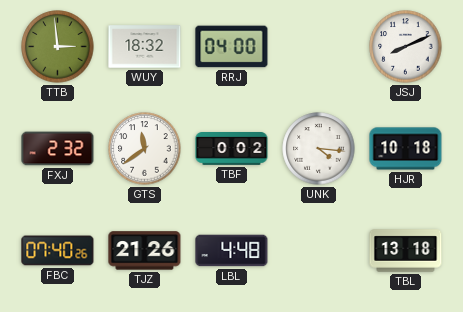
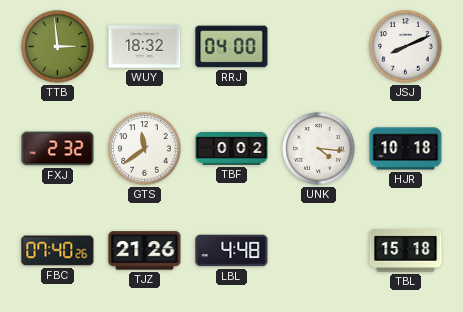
TBL: 13:18 -> 15:18 (406, 251)
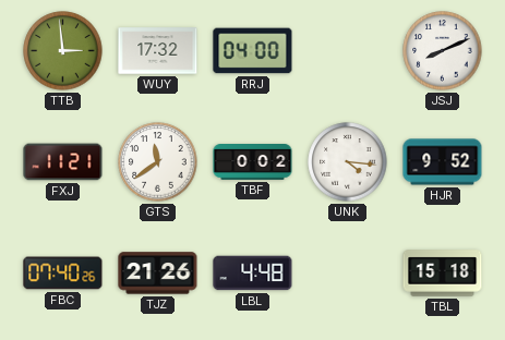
WUY: 18:32 -> 17:32 (158, 51)
FXJ: 2:32 -> 11:21 (63, 162)
HJR: 10:18 -> 9:52 (443, 162)
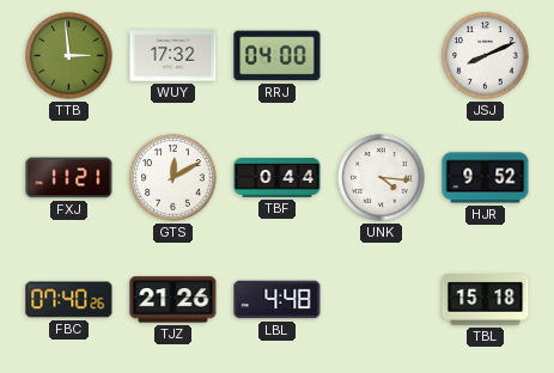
GTS: 11:39 -> 12:10 (173, 178)
TBF: 0:02 -> 0:44 (278, 178)
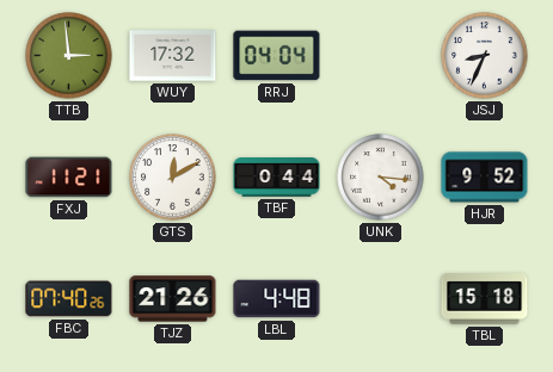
RRJ: 04:00 -> 04:04 (277, 56)
JSJ: 8:11 -> 8:34 (485, 56)
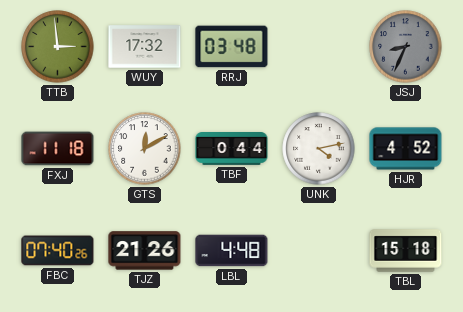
RRJ: 04:04 -> 03:48 (232, 47)
JSJ dial: white -> grey (406, 47)
FXJ: 11:21 -> 11:18 (58, 149)
UNK: 4:16 -> 4:13 (319, 149)
HJR: 9:52 -> 4:52 (406, 149)
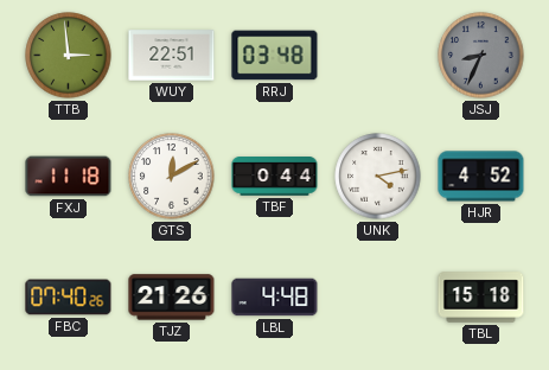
WUY: 17:32 -> 22:51 (172, 56)
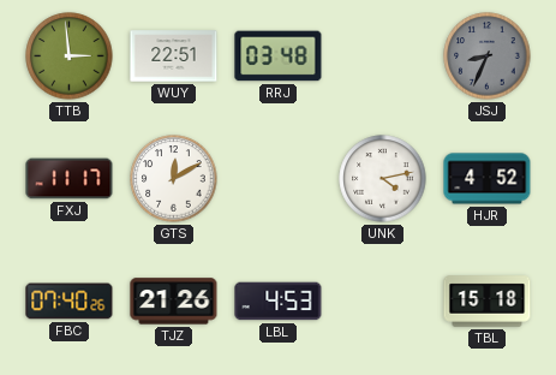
FXJ: 11:18 -> 11:17 (70, 179)
TBF: 0:44 -> none (275, 177)
LBL: 4:48 -> 4:53 (279, 302)
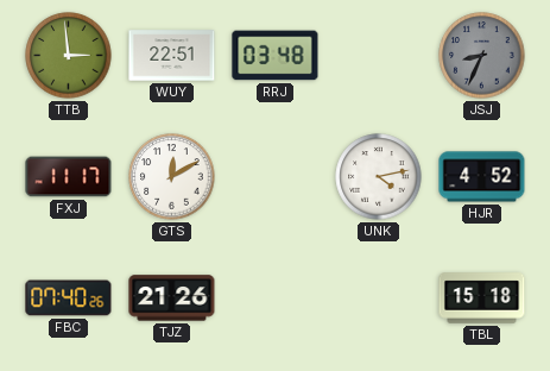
LBL: 4:53 -> none (279, 302)
